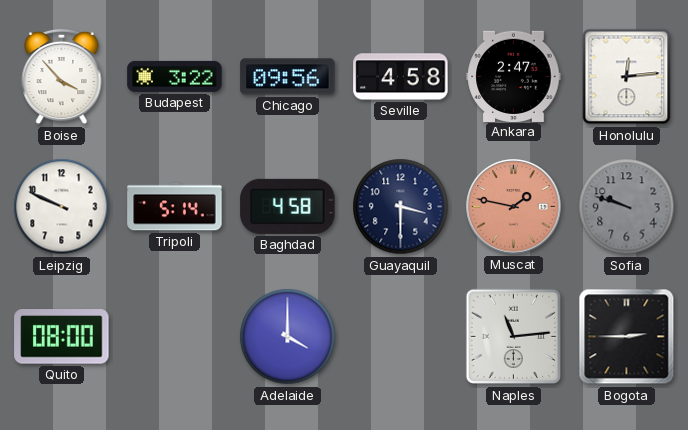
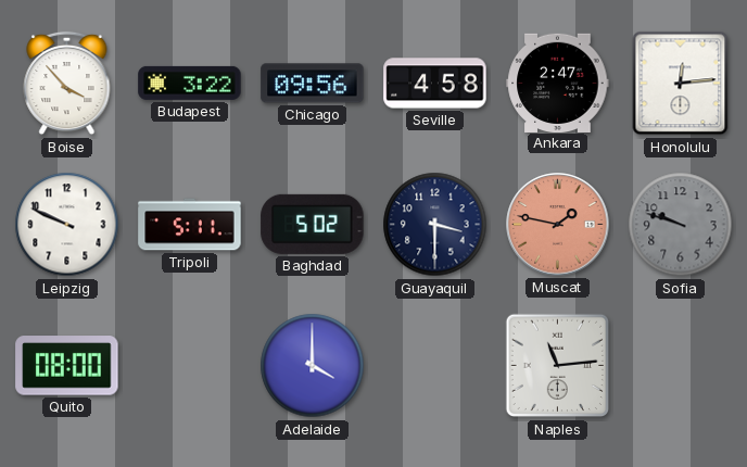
Tripoli: 5:14 -> 5:11 (190, 225)
Baghdad: 4:58 -> 5:02 (313, 224)
Bogota: 2:45 -> none (627, 337)
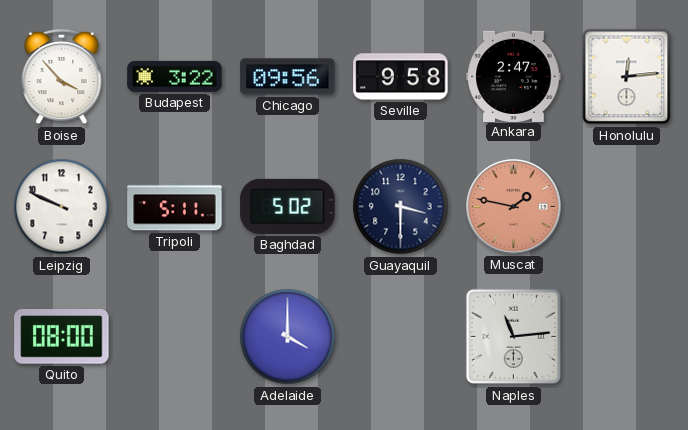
Seville: 4:58 -> 9:58 (401, 77)
Sofia: 9:48 -> none (681, 225)
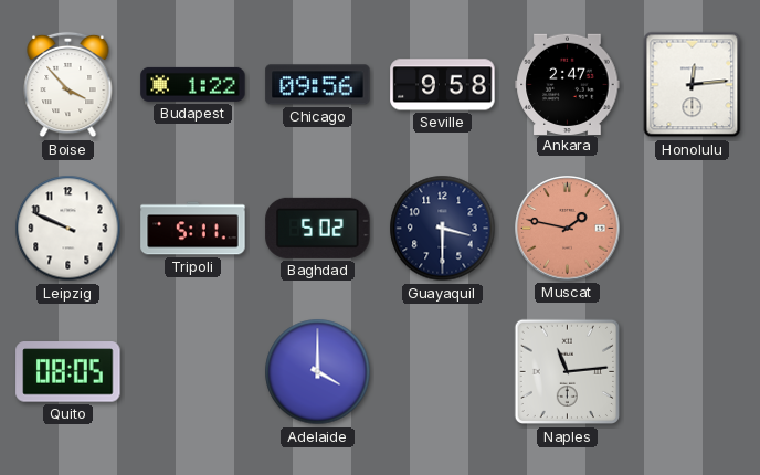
Budapest: 3:22 -> 1:22 (193, 84)
Quito: 08:00 -> 08:05 (68, 372)
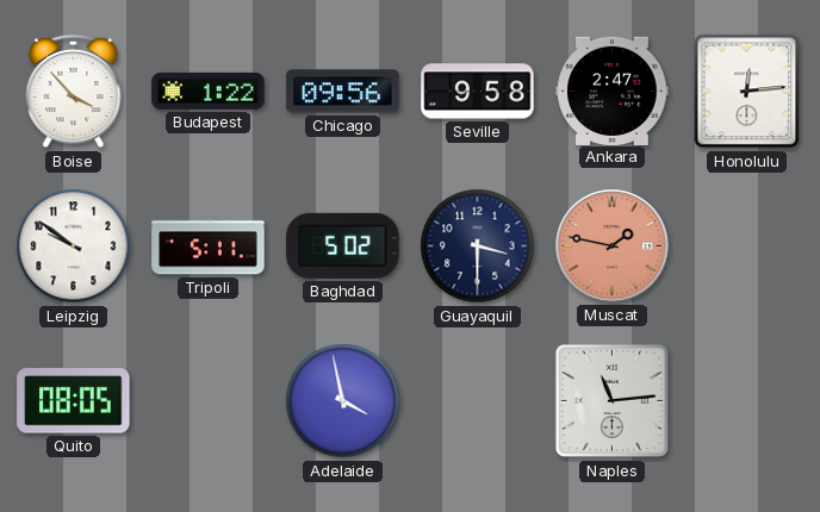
Leipzig: 9:49 -> 9:51 (74, 246)
Adelaide: 4:00 -> 3:58 (343, 401)
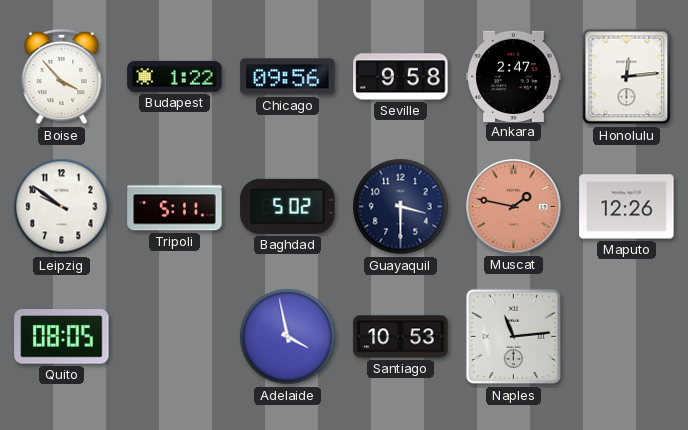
Maputo: none -> 12:26 (627, 207)
Santiago: none -> 10:53 (401, 337)
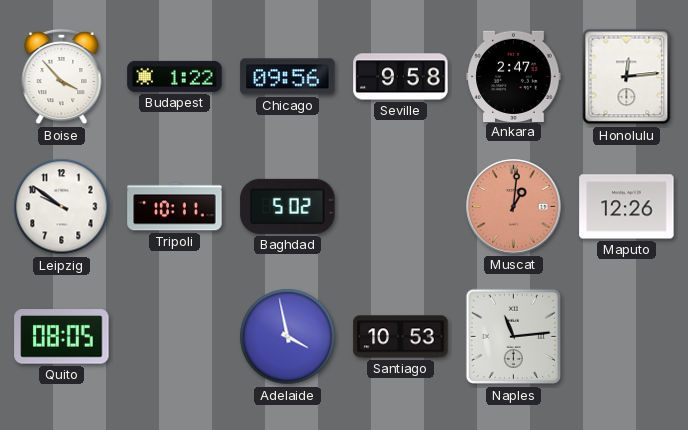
Tripoli: 5:11 -> 10:11 (175, 207)
Guayaquil: 3:30 -> none (401, 207)
Muscat: 1:47 -> 1:01 (514, 207)
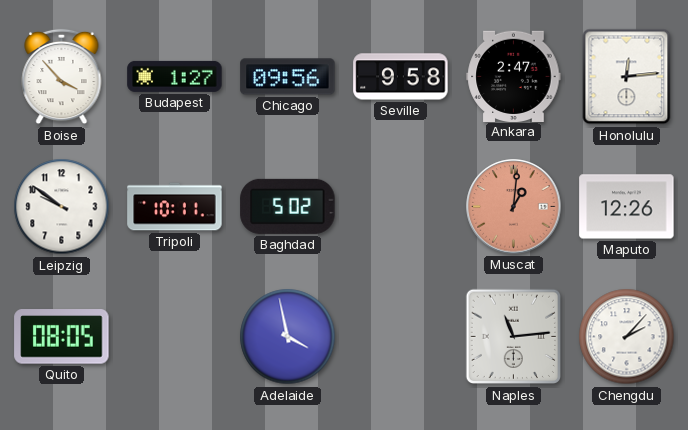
Budapest: 1:22 -> 1:27 (175, 76)
Santiago: 10:53 -> none (401, 337)
Chengdu: none -> 2:07 (627, 337)
